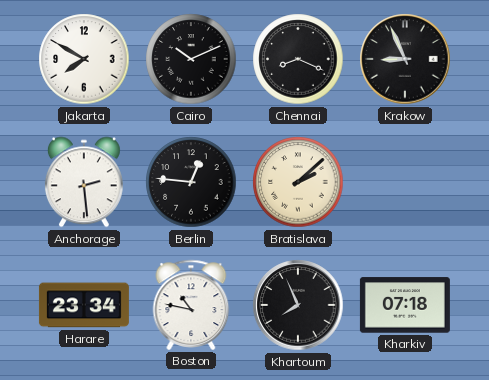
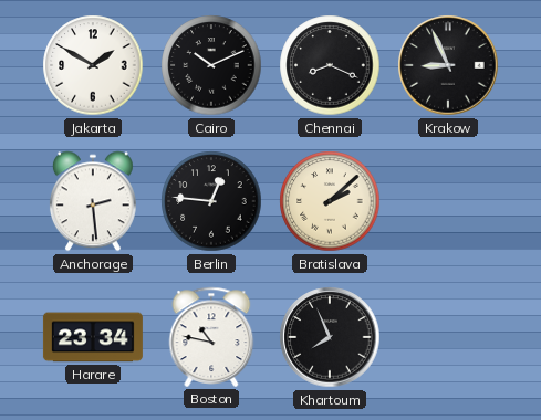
Jakarta: 7:50 -> 1:50 (93, 65)
Kharkiv: 07:18 -> none (405, 305)
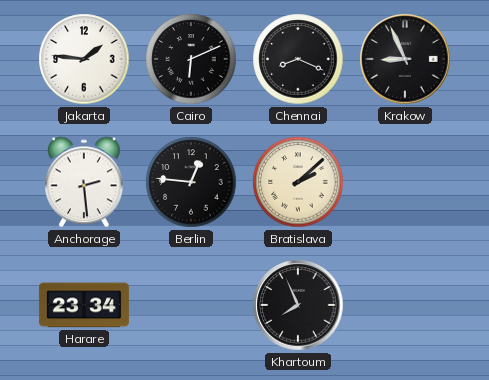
Jakarta: 1:50 -> 1:46 (84, 59)
Cairo: 10:11 -> 6:11 (191, 59)
Boston: 10:47 -> none (211, 337)
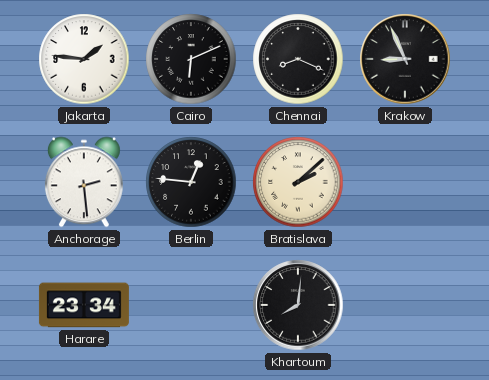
Khartoum: 7:56 -> 8:01 (298, 305)
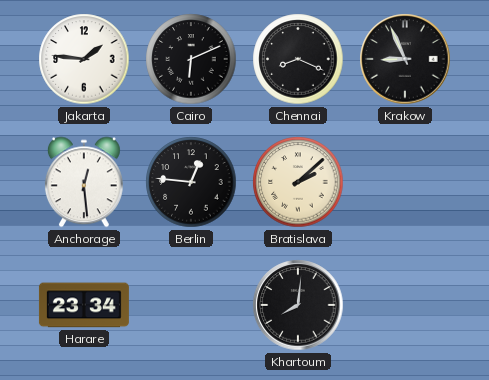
Anchorage: 2:29 -> 12:29 (84, 182)
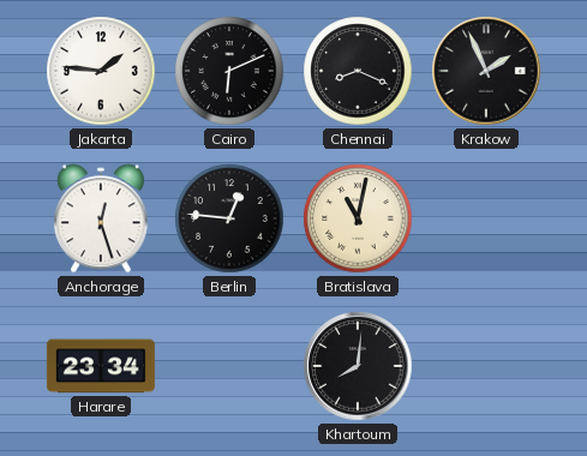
Krakow: 8:56 -> 1:56 (486, 71)
Anchorage: 12:29 -> 12:27 (101, 218)
Bratislava: 2:08 -> 11:02 (358, 218)
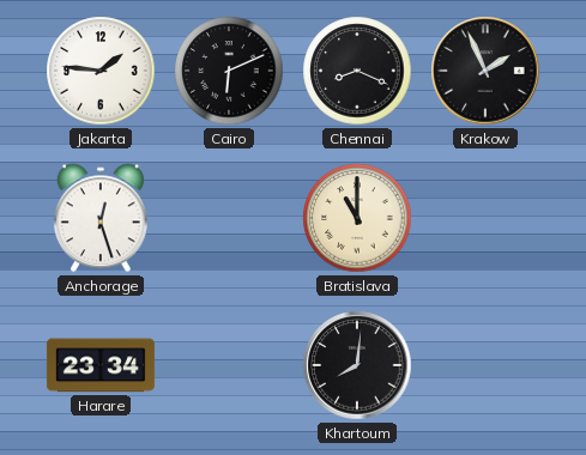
Berlin: 12:46 -> none (229, 218)
Bratislava: 11:02 -> 11:00 (357, 218)
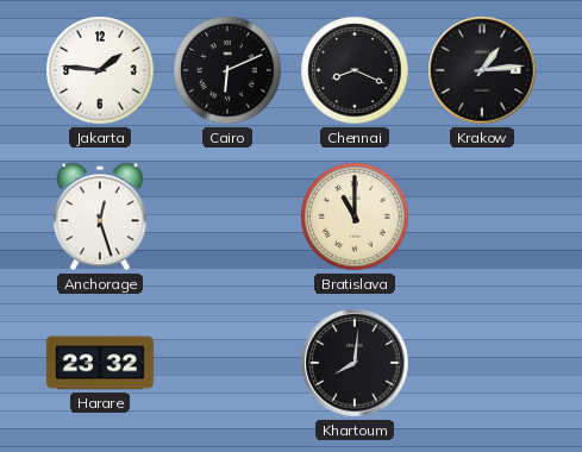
Krakow: 1:56 -> 1:14 (482, 70)
Harare: 23:34 -> 23:32 (100, 363)
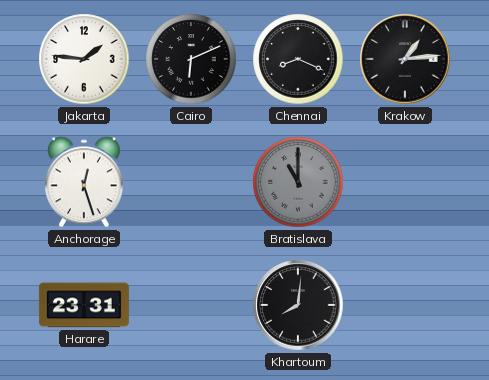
Bratislava dial: cream -> grey (298, 182)
Harare: 23:32 -> 23:31 (84, 305)
